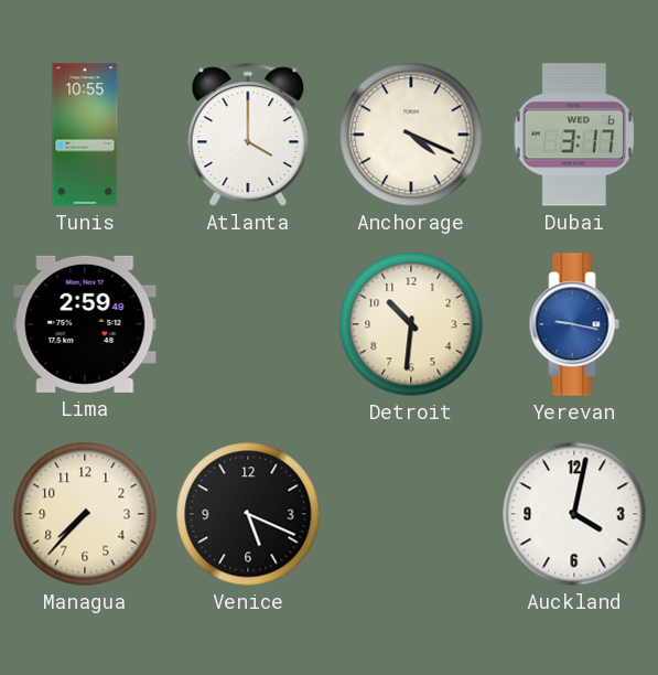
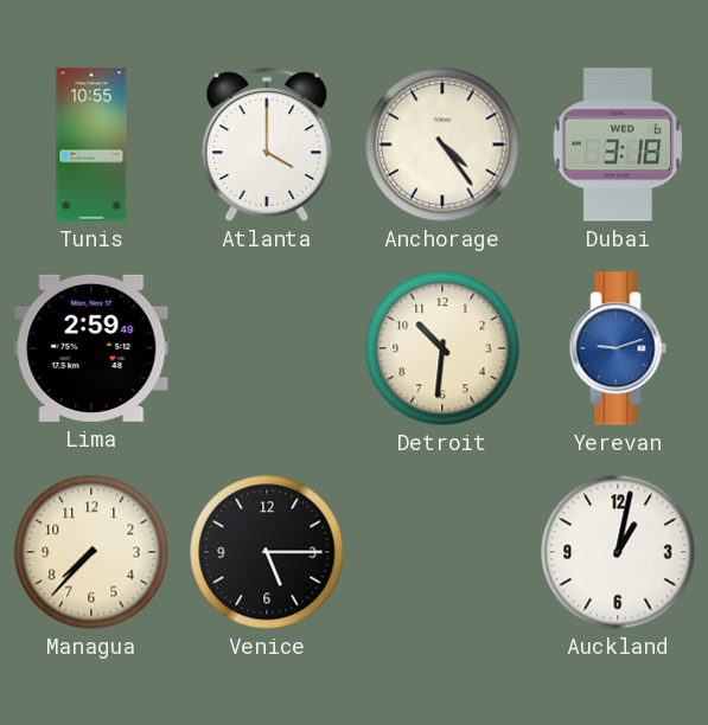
Anchorage: 4:19 -> 4:24 (442, 145)
Dubai: 3:17 -> 3:18 (617, 145)
Yerevan: 9:17 -> 9:12 (618, 348)
Venice: 5:19 -> 5:15 (267, 552)
Auckland: 4:02 -> 1:02 (618, 552)
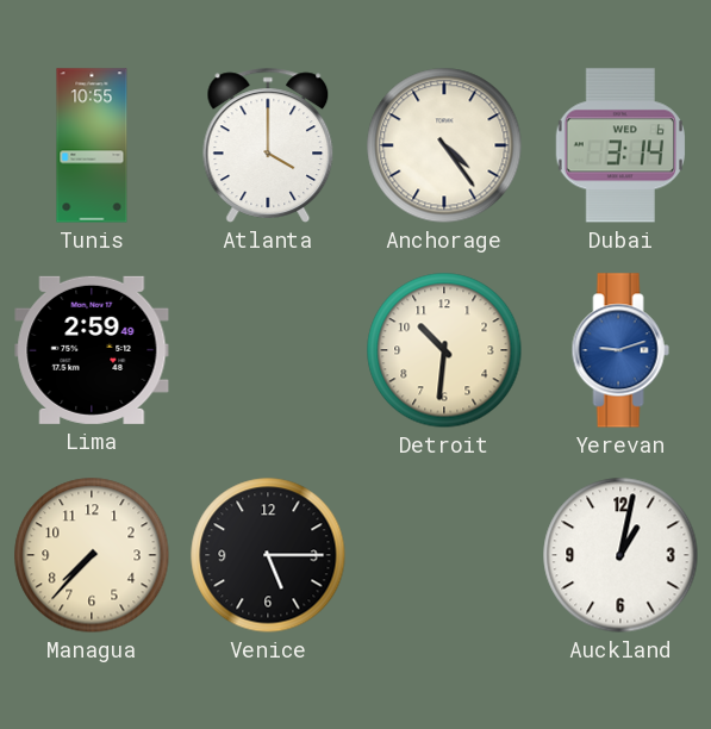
Dubai: 3:18 -> 3:14 (619, 145)
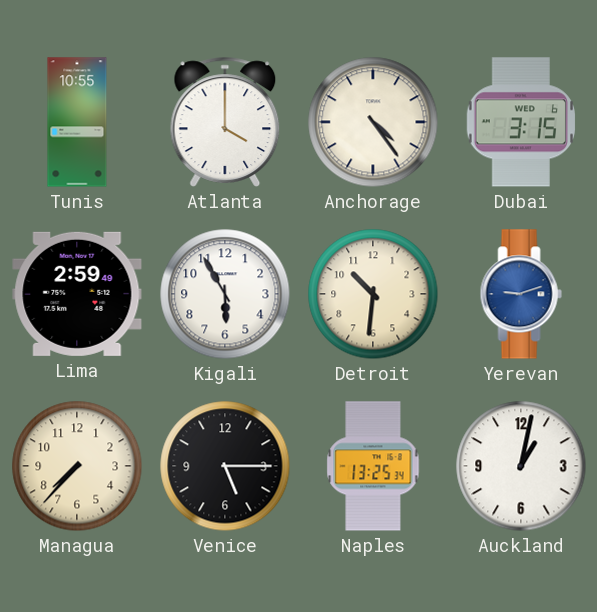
Dubai: 3:14 -> 3:15 (520, 122)
Kigali: none -> 5:55 (225, 294)
Naples: none -> 13:25 (373, 466)
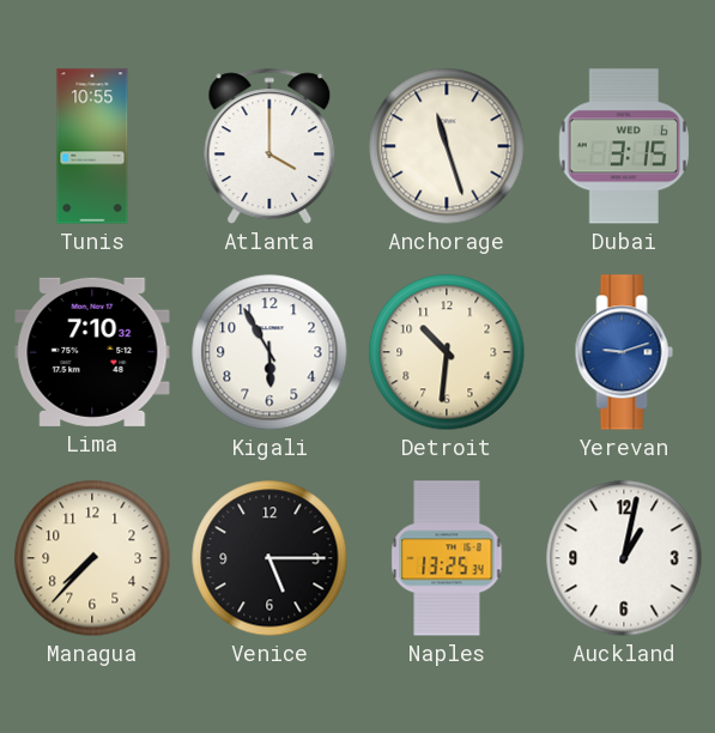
Anchorage: 4:24 -> 11:27 (447, 146)
Lima: 2:59 -> 7:10 (92, 352)
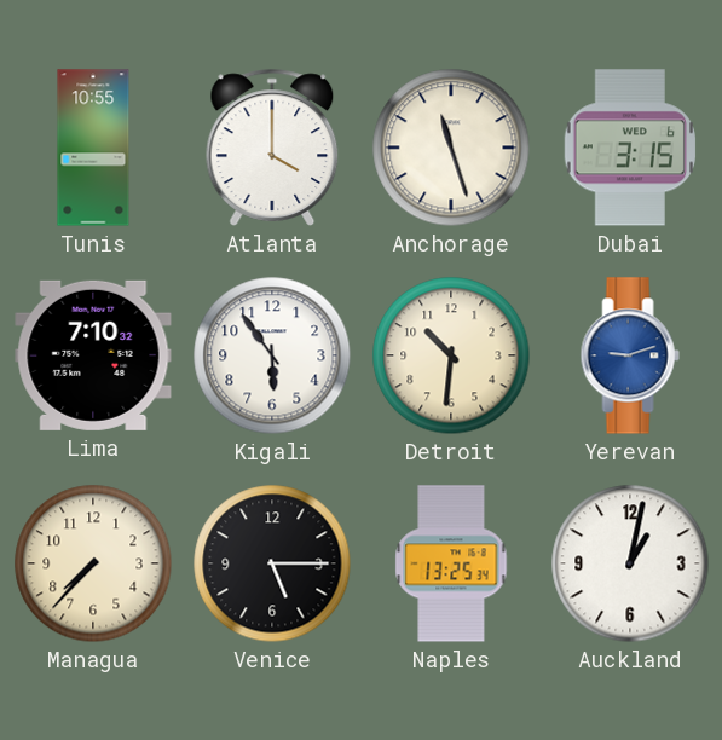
Kigali: 5:55 -> 5:54 (272, 355)
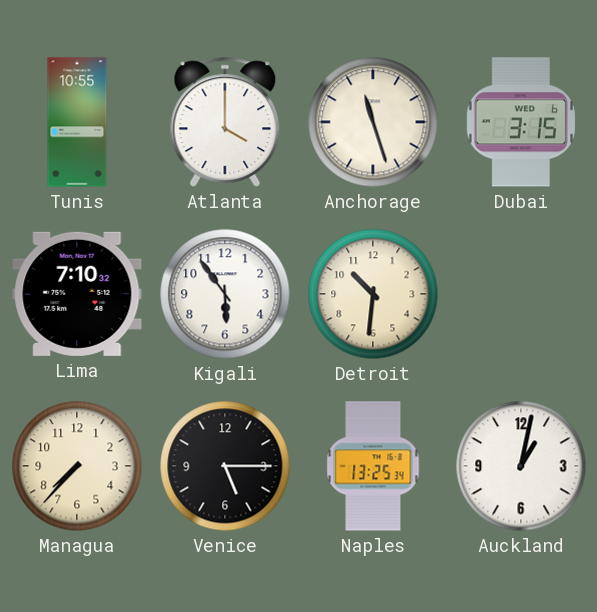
Yerevan: 9:12 -> none (630, 355)
